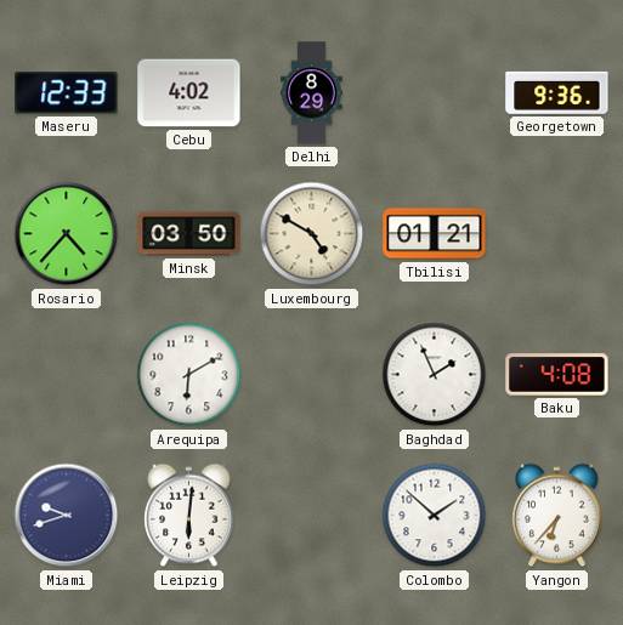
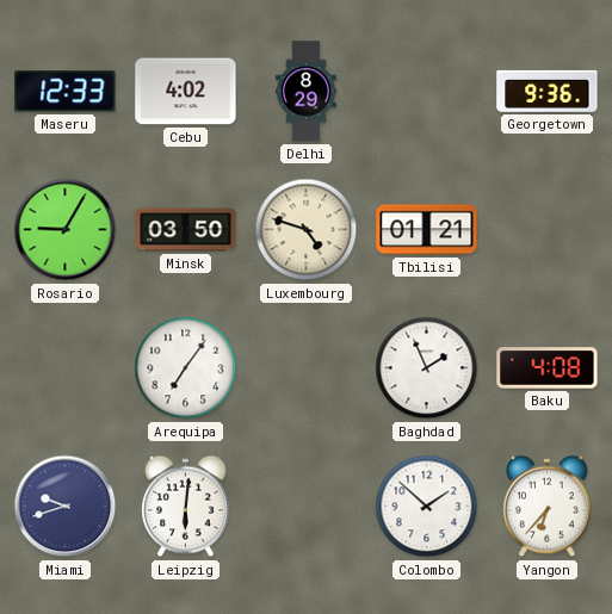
Rosario: 4:37 -> 9:05 (66, 230)
Luxembourg: 4:50 -> 4:48 (307, 230)
Arequipa: 6:10 -> 7:06 (186, 368)
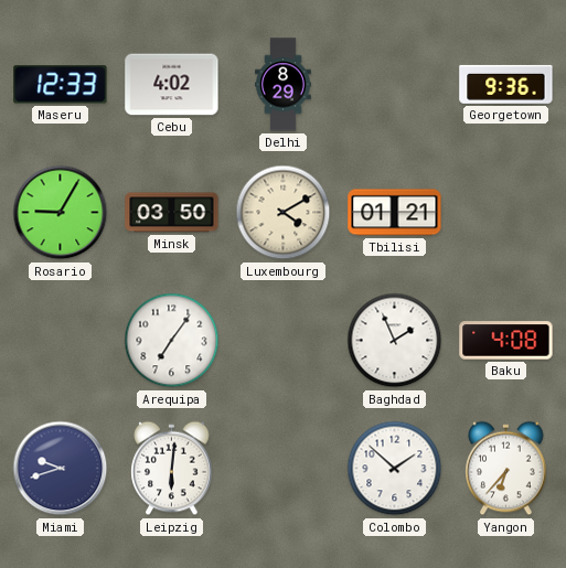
Luxembourg: 4:48 -> 4:10 (284, 213)
